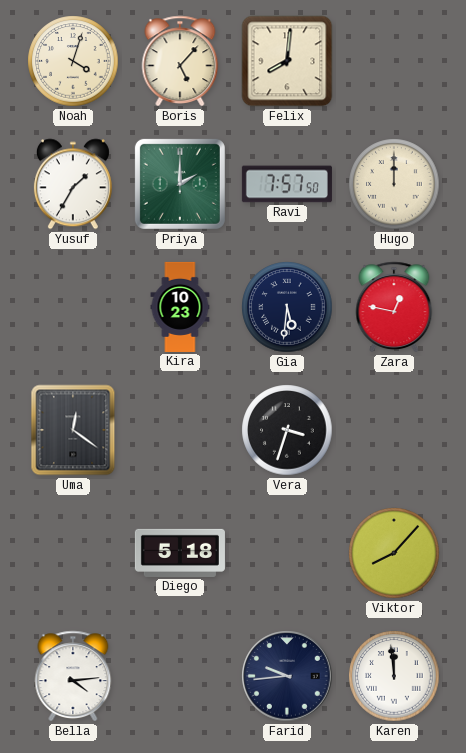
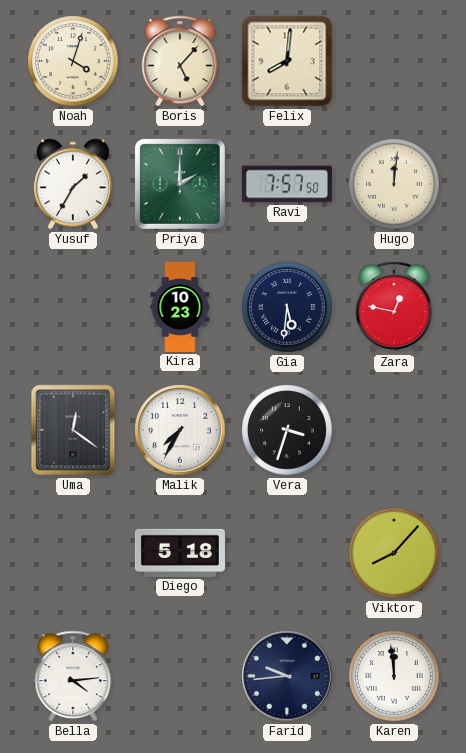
Hugo: 12:00 -> 12:01 (394, 184)
Malik: none -> 7:35 (180, 430)
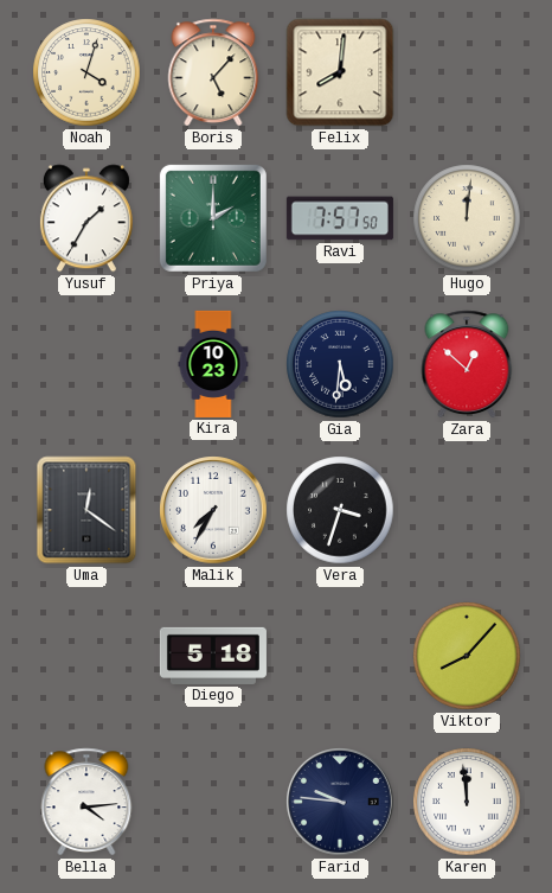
Zara: 12:47 -> 12:52 (467, 364)
Farid: 9:44 -> 9:46 (340, 802)
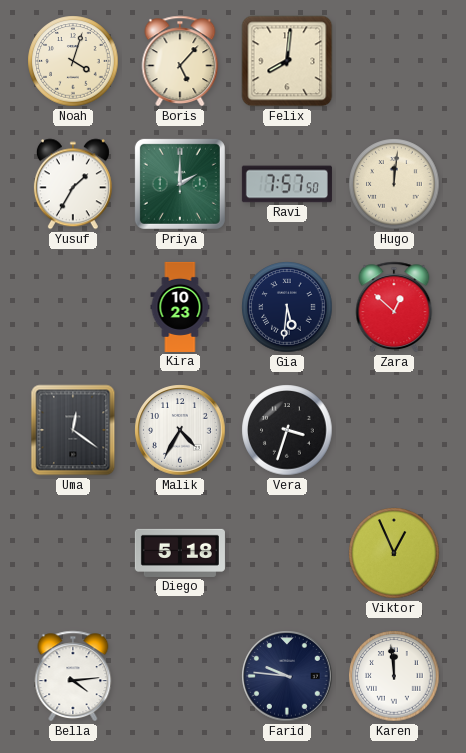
Malik: 7:35 -> 4:35 (180, 430)
Viktor: 8:07 -> 12:56 (394, 553)
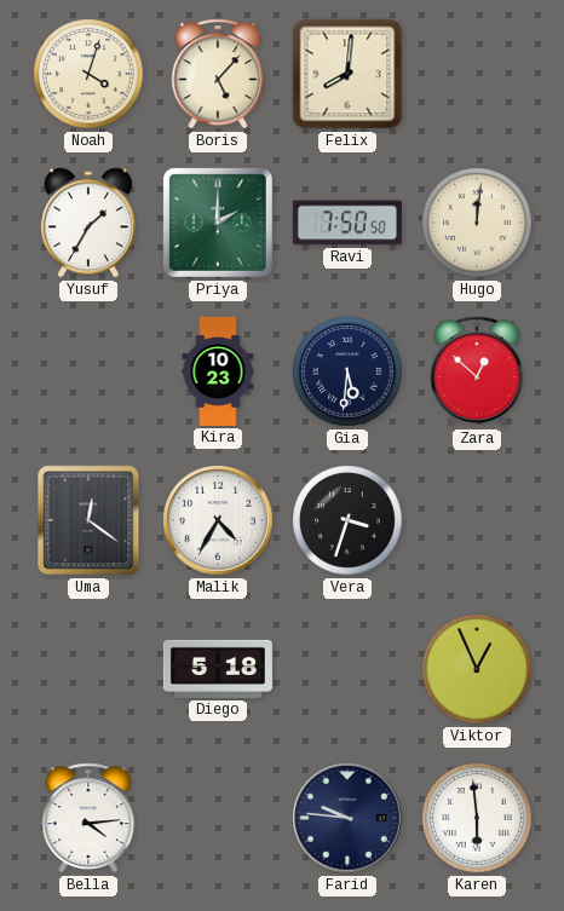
Ravi: 7:57 -> 7:50 (347, 223)
Karen: 11:59 -> 5:59 (477, 818)
